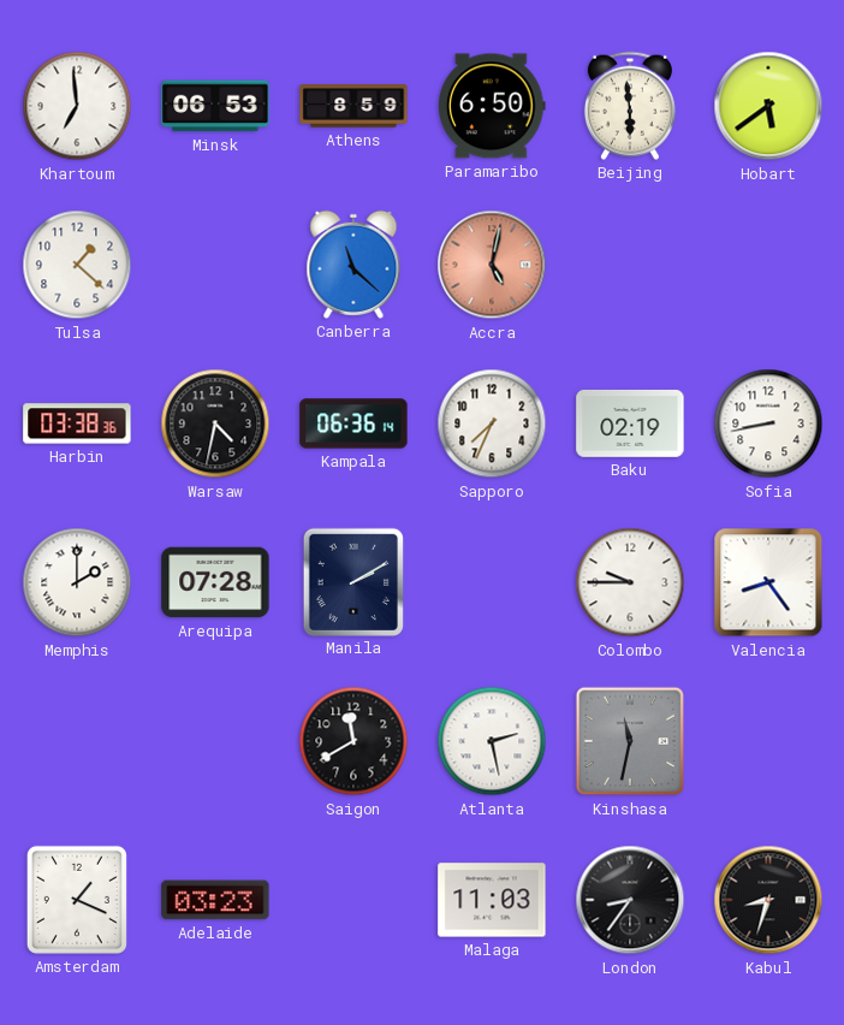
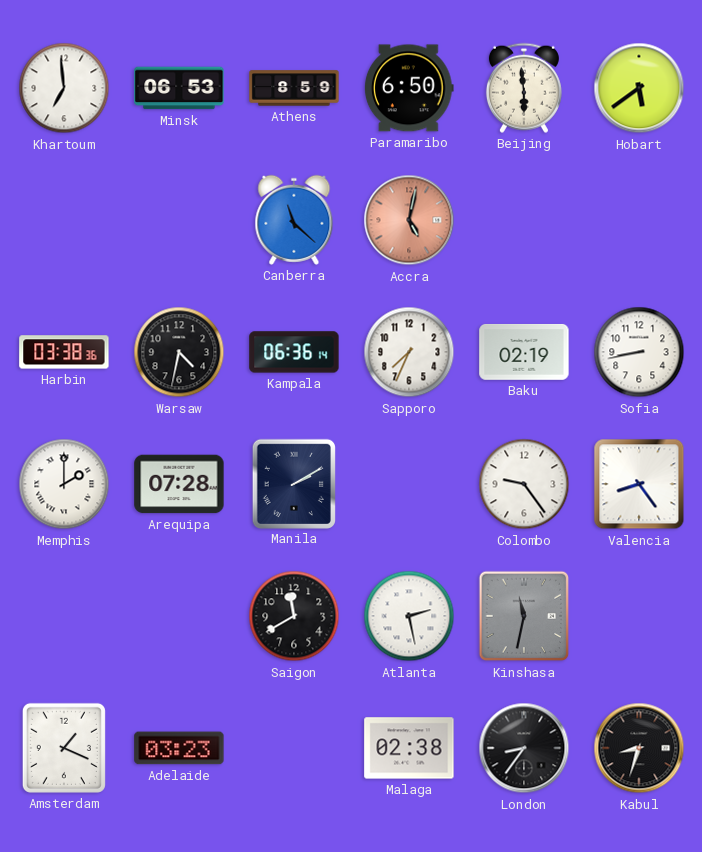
Tulsa: 1:22 -> none (77, 265)
Colombo: 9:45 -> 9:24 (524, 484)
Malaga: 11:03 -> 02:38 (409, 748)
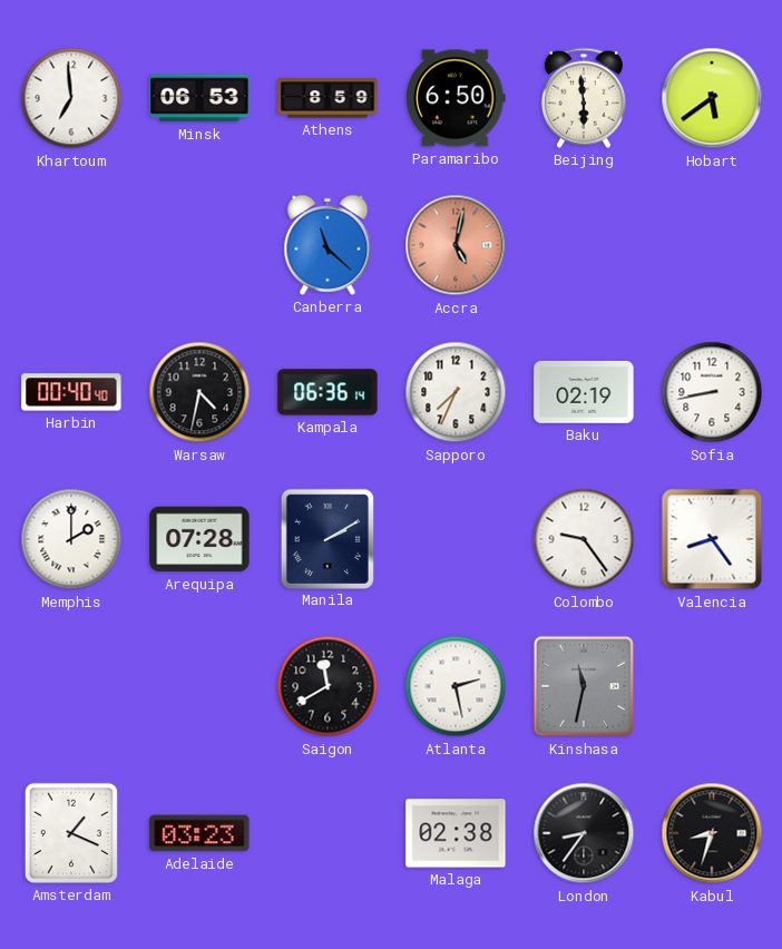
Harbin: 03:38 -> 00:40 (71, 392)
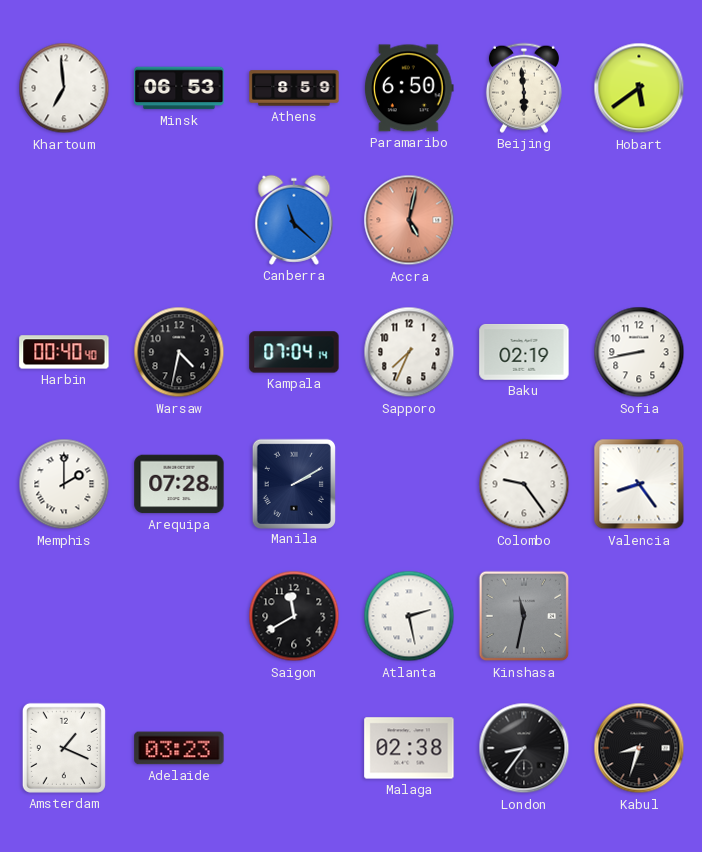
Kampala: 06:36 -> 07:04 (294, 352)
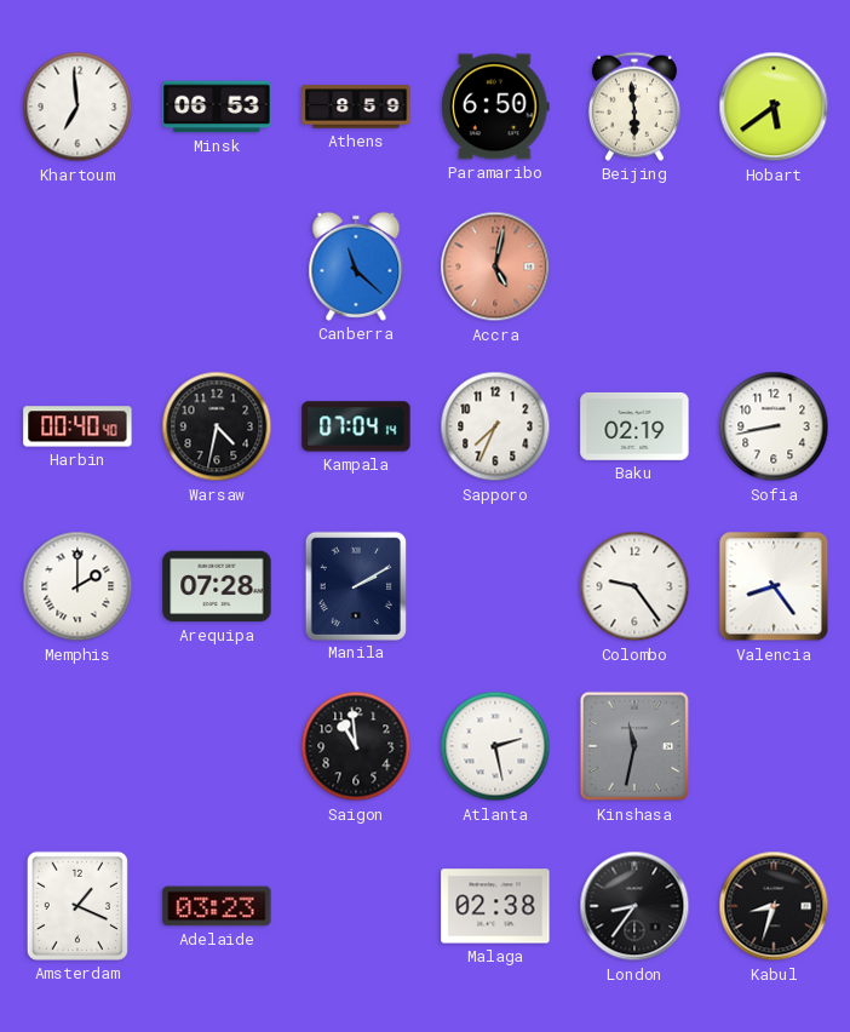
Saigon: 11:40 -> 10:59 (356, 746)
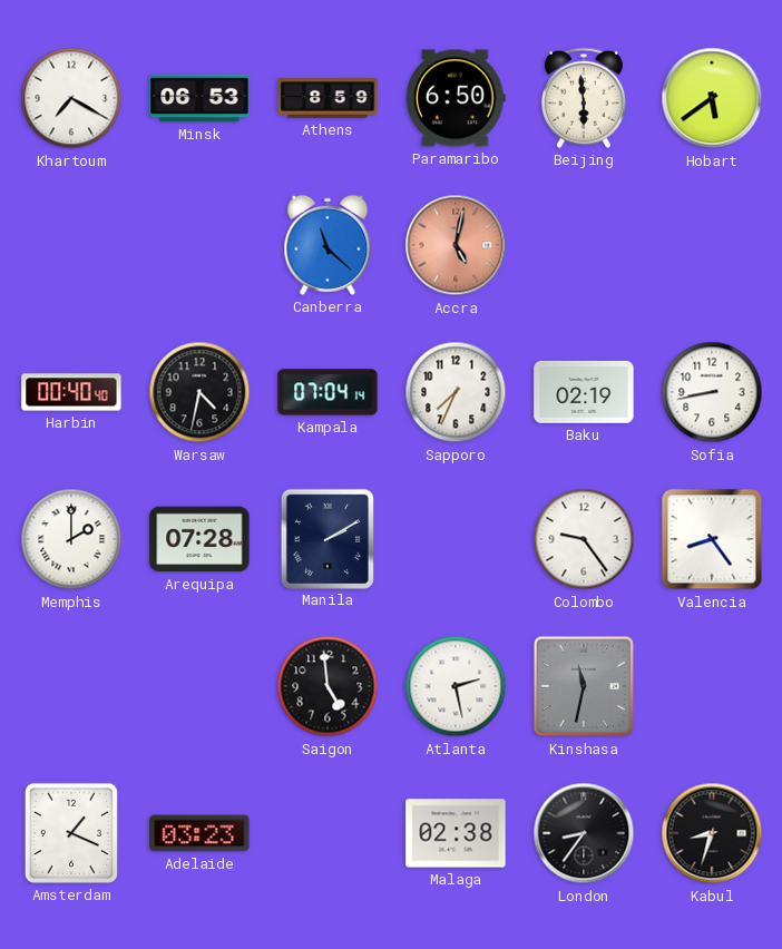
Khartoum: 6:59 -> 7:20 (71, 98)
Saigon: 10:59 -> 4:59 (328, 686)
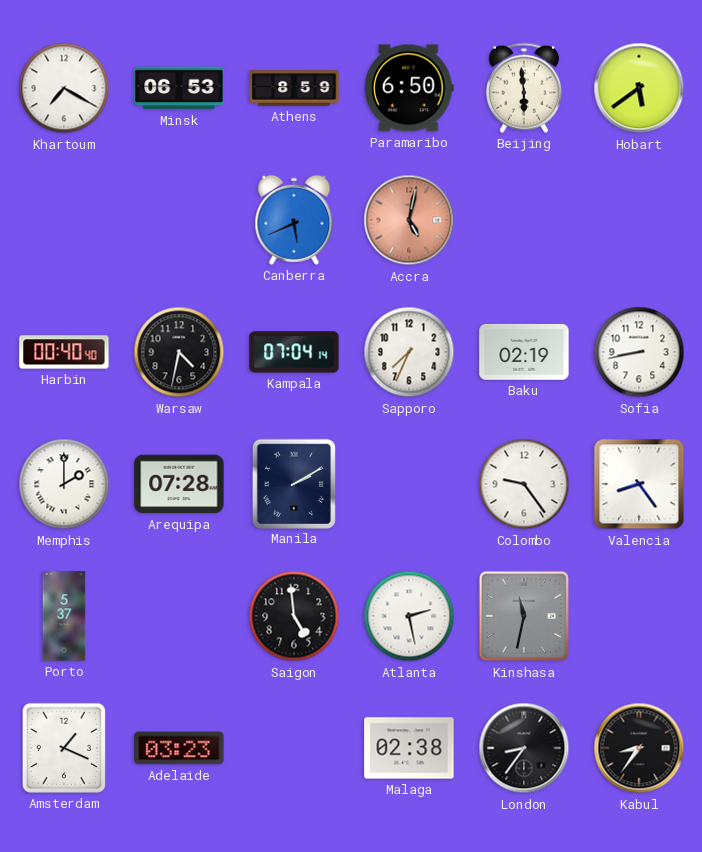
Canberra: 11:22 -> 5:41 (294, 220)
Porto: none -> 5:37 (64, 616)
Kabul: 8:33 -> 8:36 (639, 748)
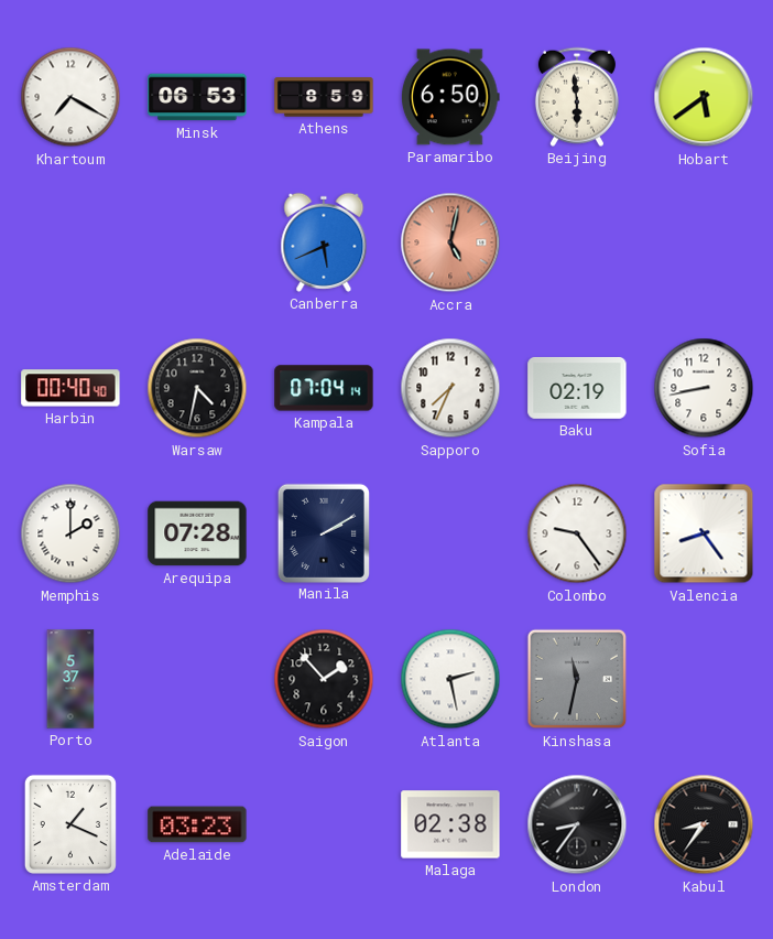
Saigon: 4:59 -> 1:53 (324, 679)
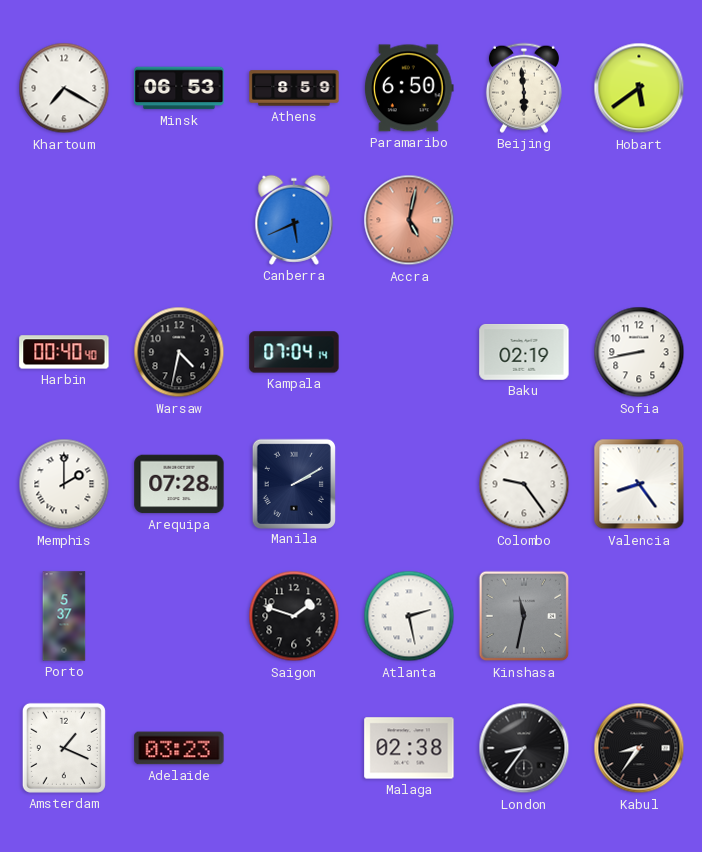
Sapporo: 7:34 -> none (450, 388)
Saigon: 1:53 -> 1:48 (294, 616)
